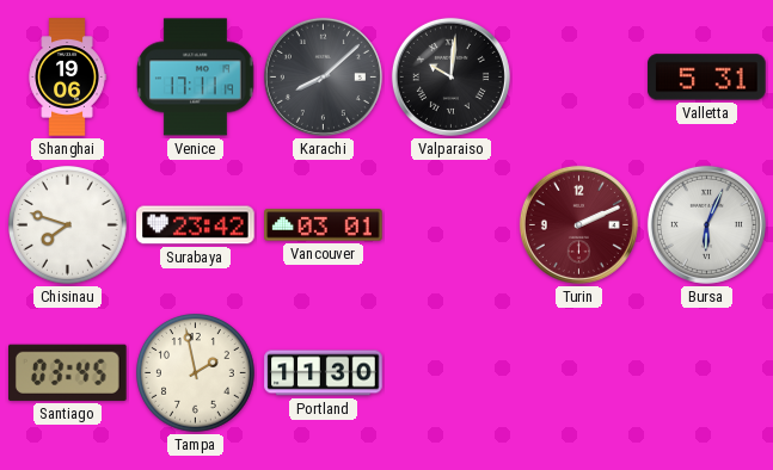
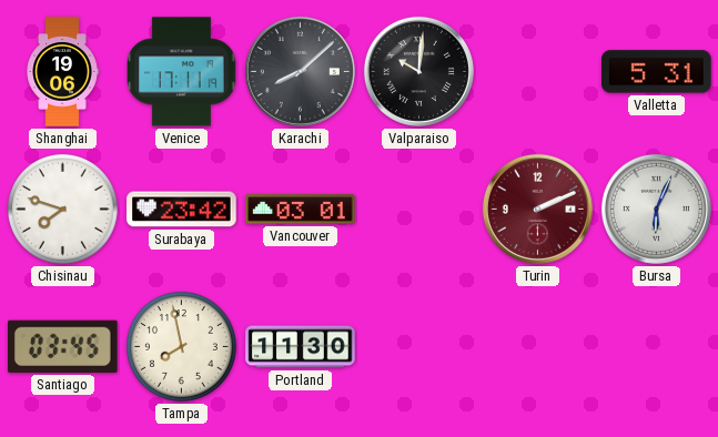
Tampa: 1:58 -> 7:58 (182, 347)
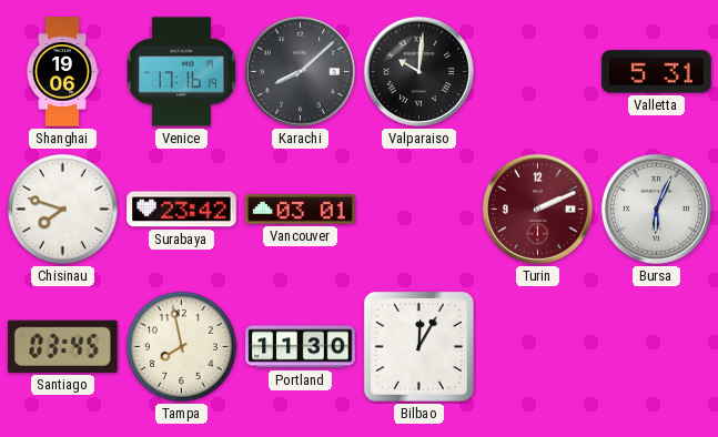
Venice: 17:11 -> 17:16 (182, 72)
Bilbao: none -> 12:05 (418, 346)
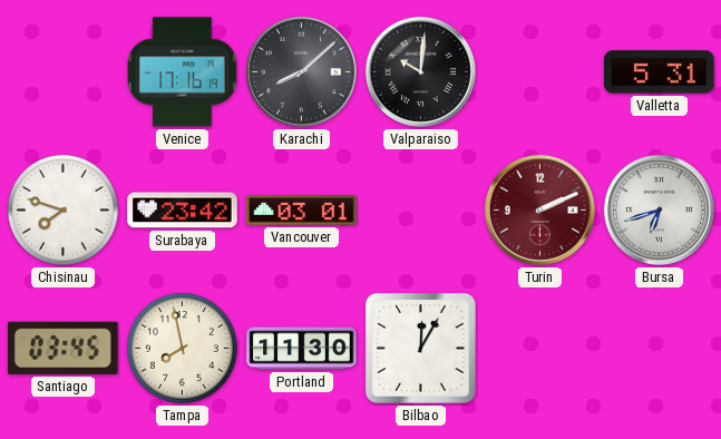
Shanghai: 19:06 -> none (62, 72)
Bursa: 6:04 -> 6:42 (659, 209)
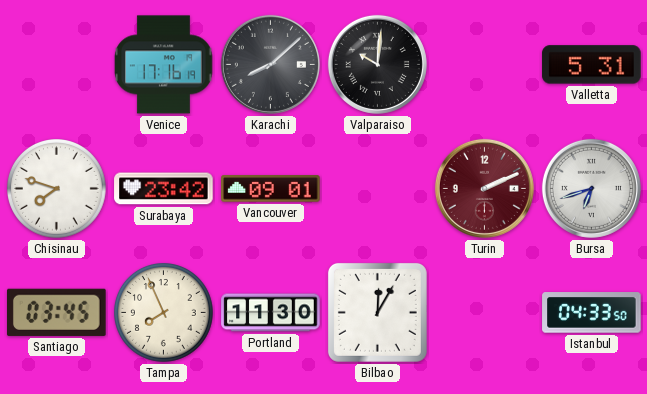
Vancouver: 03:01 -> 09:01 (271, 189)
Tampa: 7:58 -> 7:56 (164, 313)
Istanbul: none -> 04:33 (592, 313)
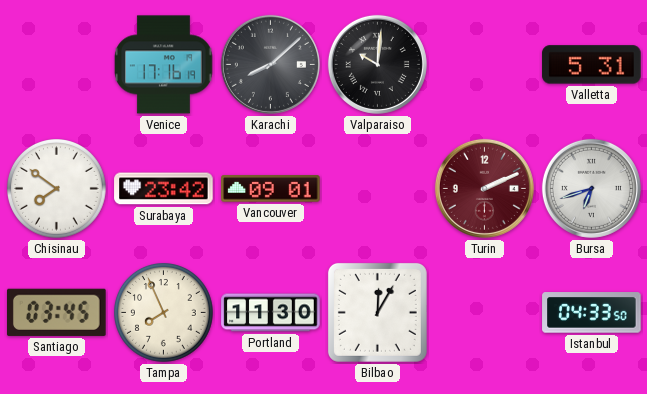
Chisinau: 7:48 -> 7:51 (57, 189)
